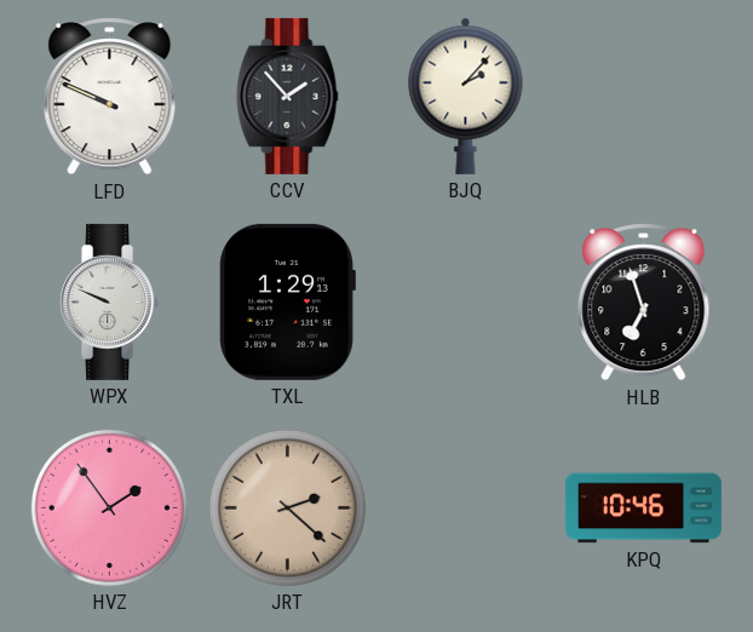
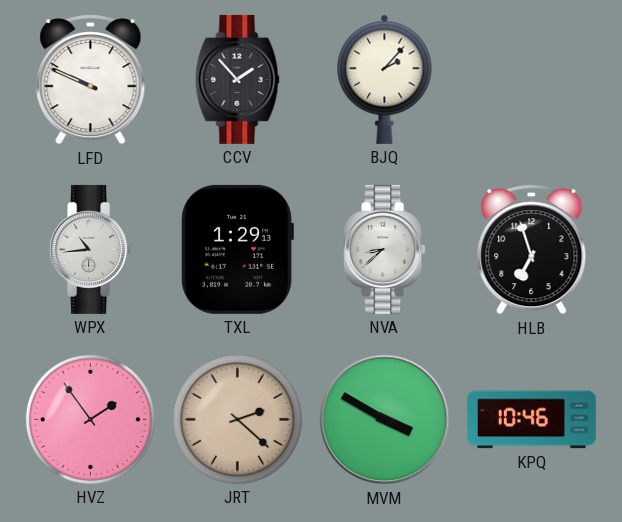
WPX: 9:49 -> 10:44 (91, 249)
NVA: none -> 8:38 (385, 249)
MVM: none -> 3:50 (385, 420)
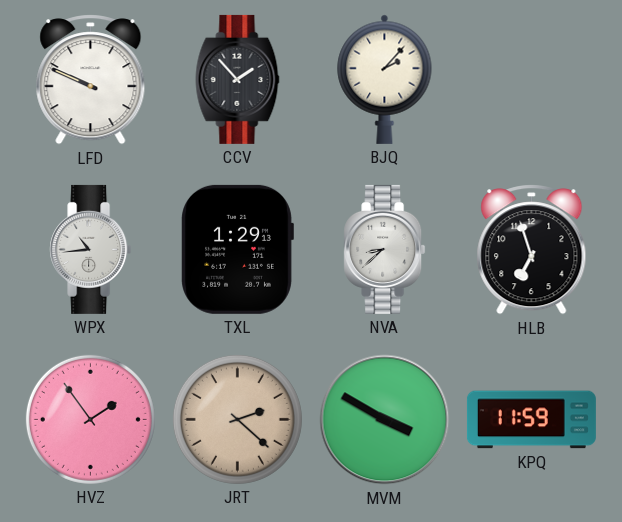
KPQ: 10:46 -> 11:59 (531, 420)
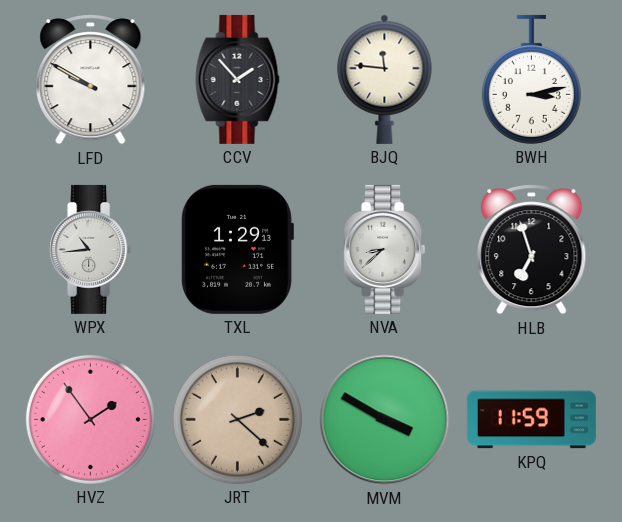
LFD: 9:49 -> 9:50 (91, 80)
BJQ: 2:07 -> 11:46 (385, 79)
BWH: none -> 3:13 (531, 79)
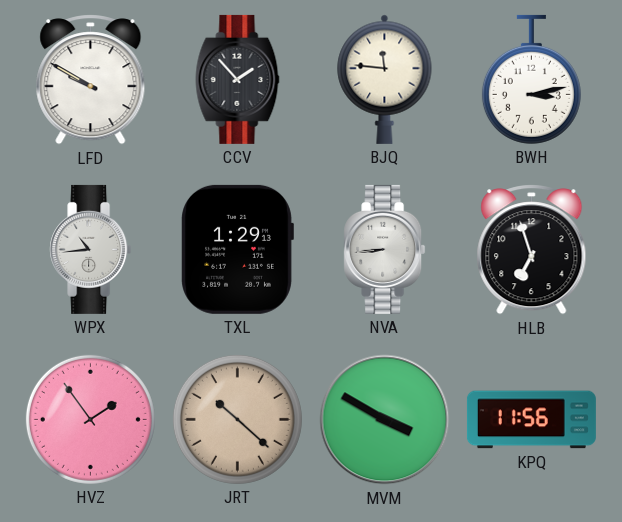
NVA: 8:38 -> 8:44 (385, 249)
JRT: 2:22 -> 10:22 (237, 419)
KPQ: 11:59 -> 11:56 (531, 420)
